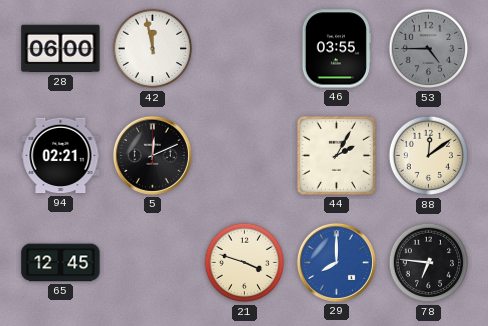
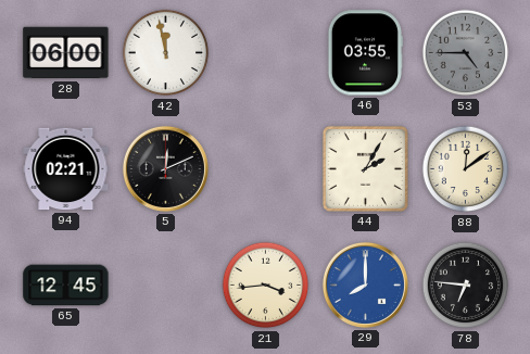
21: 3:48 -> 3:44 (266, 286)
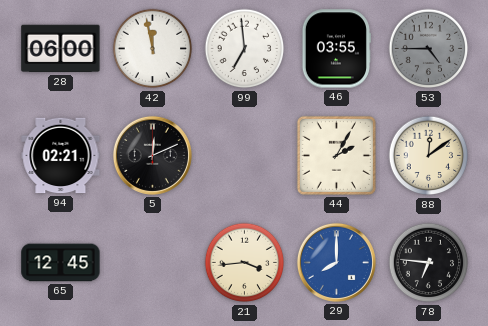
99: none -> 6:59 (245, 49)
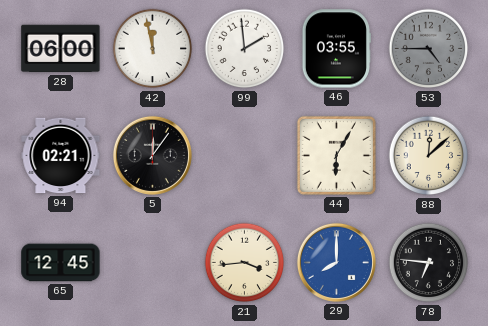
99: 6:59 -> 1:59 (245, 49)
5: 12:11 -> 12:06 (152, 155)
44: 2:05 -> 6:05 (336, 155)
88: 12:09 -> 12:08 (429, 156)
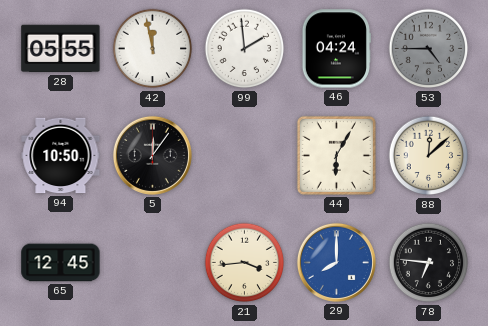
28: 06:00 -> 05:55 (61, 49)
46: 03:55 -> 04:24 (336, 49)
94: 02:21 -> 10:50 (61, 156)
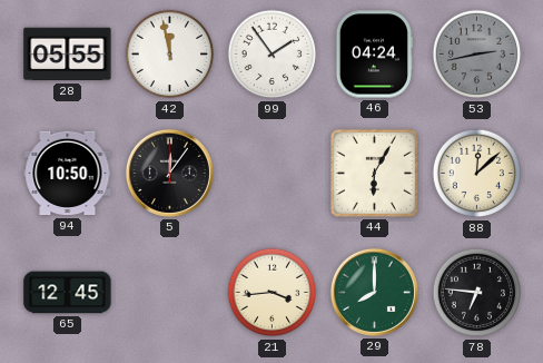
99: 1:59 -> 1:54 (273, 55)
53: 4:45 -> 2:43 (477, 55)
29 dial: blue -> green (374, 292)
